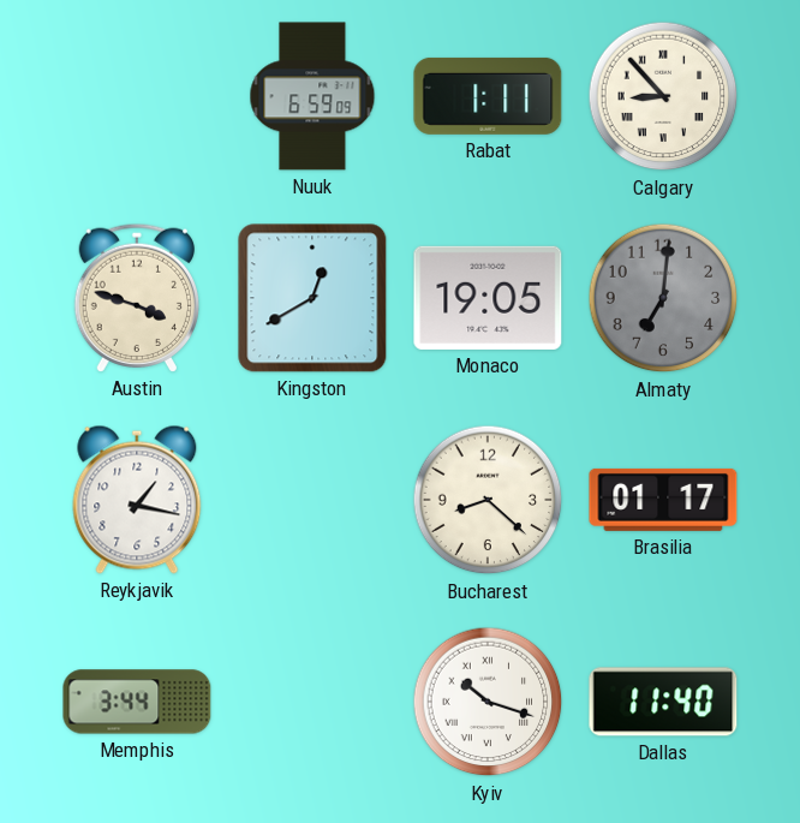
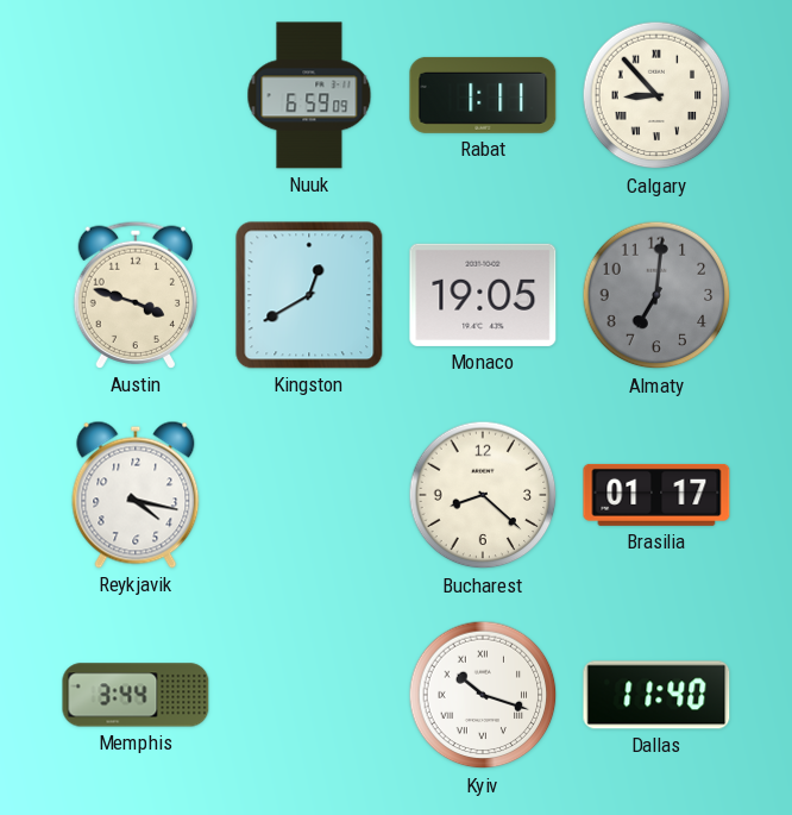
Reykjavik: 1:17 -> 4:17 (136, 495)
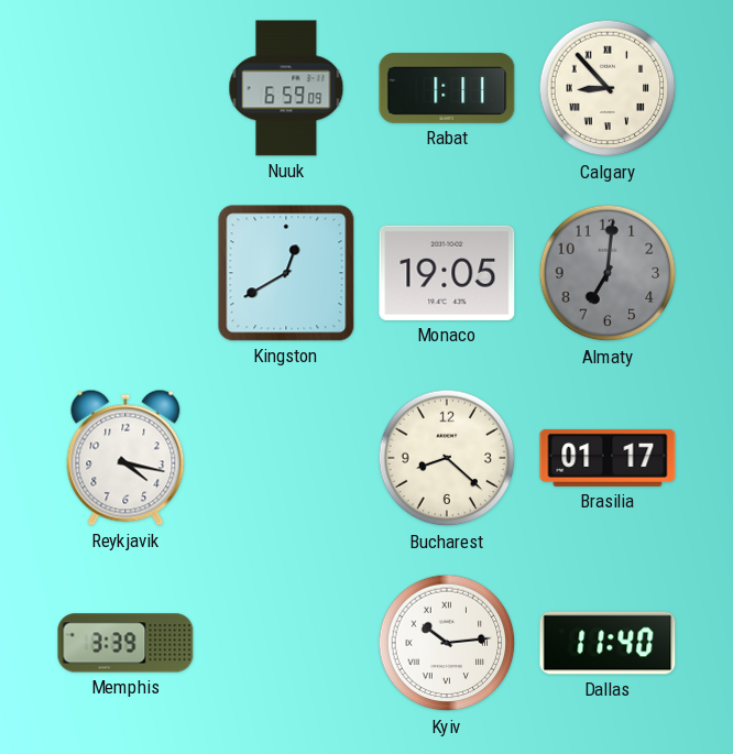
Austin: 3:48 -> none (134, 295)
Memphis: 3:44 -> 3:39 (125, 643)
Kyiv: 10:18 -> 10:14 (447, 643)
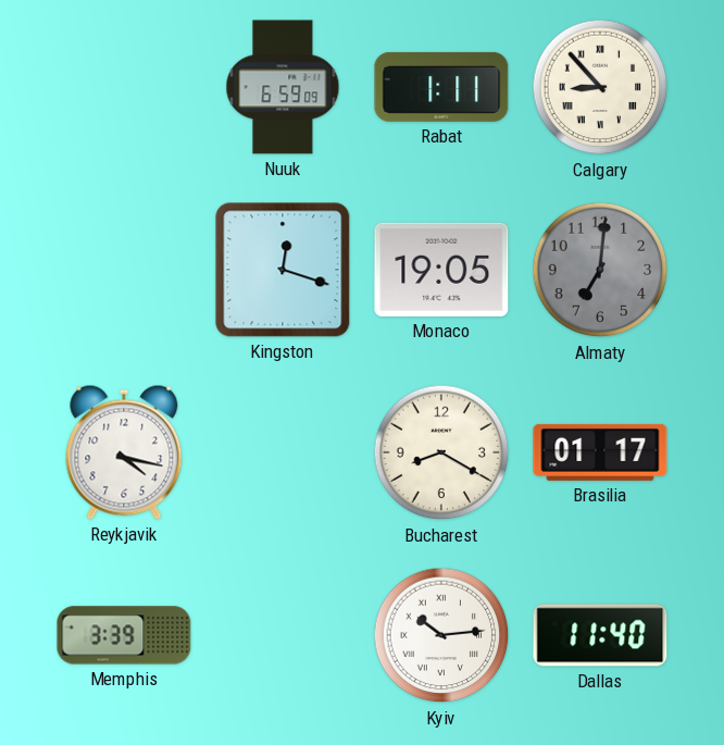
Kingston: 12:40 -> 12:18 (283, 270)
Bucharest: 8:22 -> 8:20 (441, 452)
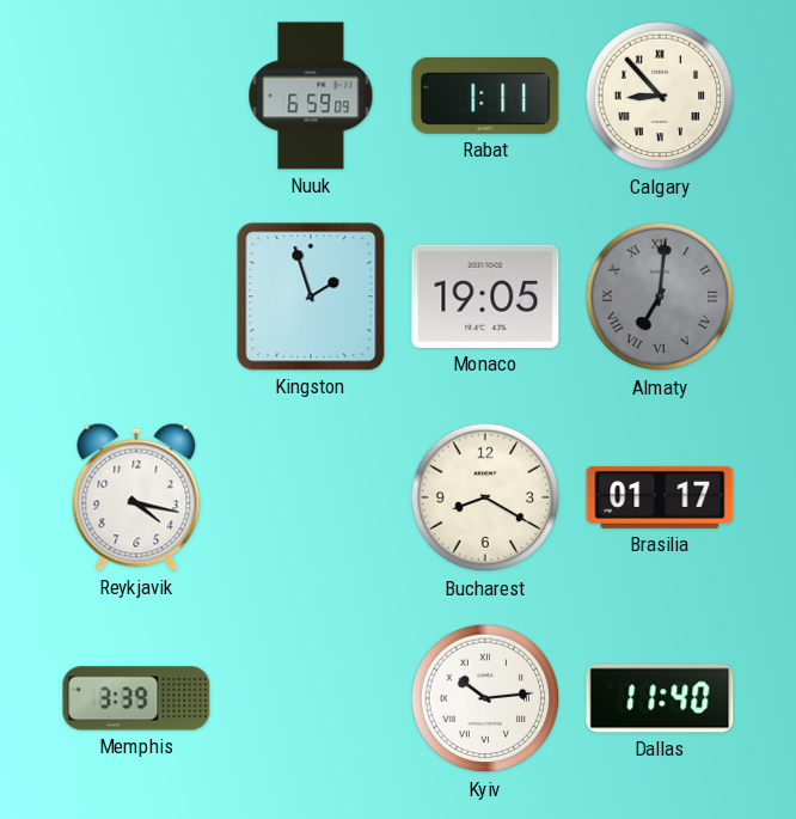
Kingston: 12:18 -> 1:57 (311, 297)
Almaty numerals: Arabic -> Roman (660, 297)
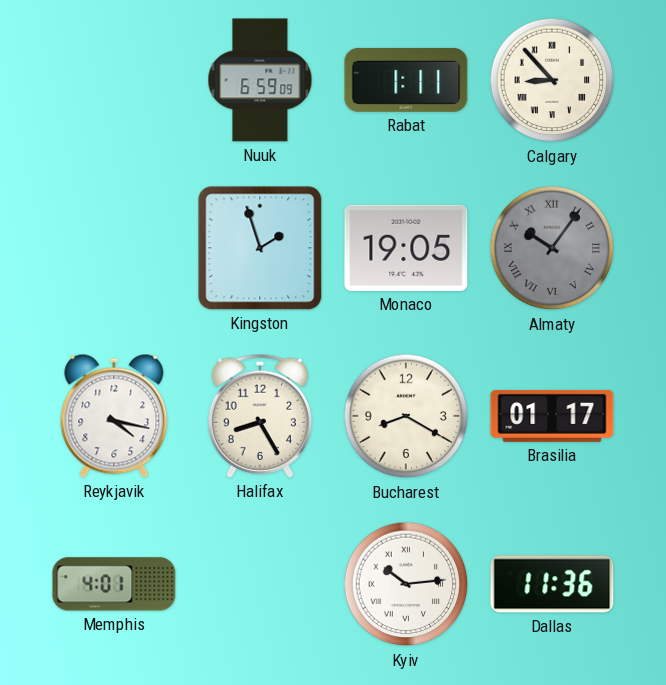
Almaty: 7:01 -> 10:06 (552, 248)
Halifax: none -> 8:25 (259, 416)
Memphis: 3:39 -> 4:01 (114, 584)
Dallas: 11:40 -> 11:36 (552, 584)
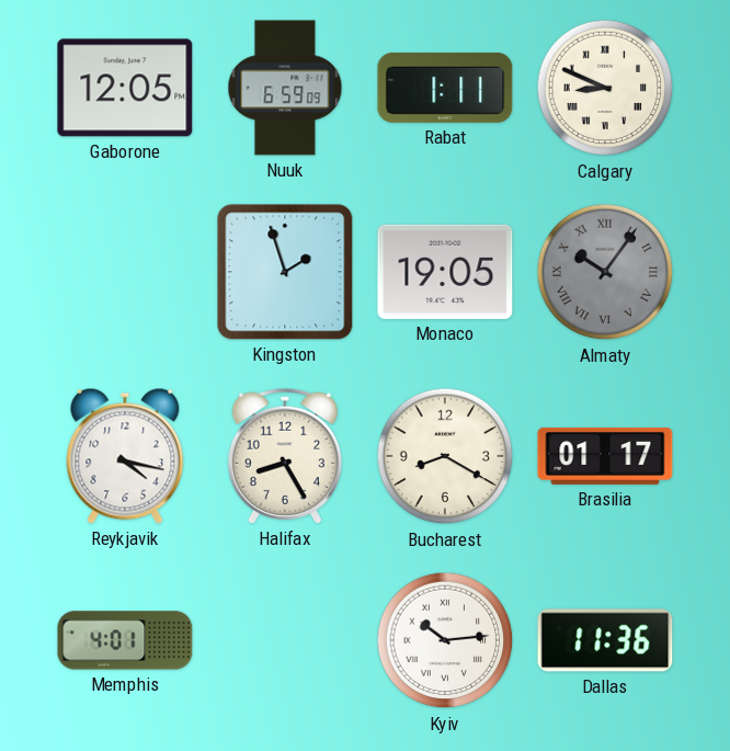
Gaborone: none -> 12:05 (125, 88)
Calgary: 8:53 -> 8:49 (605, 88)
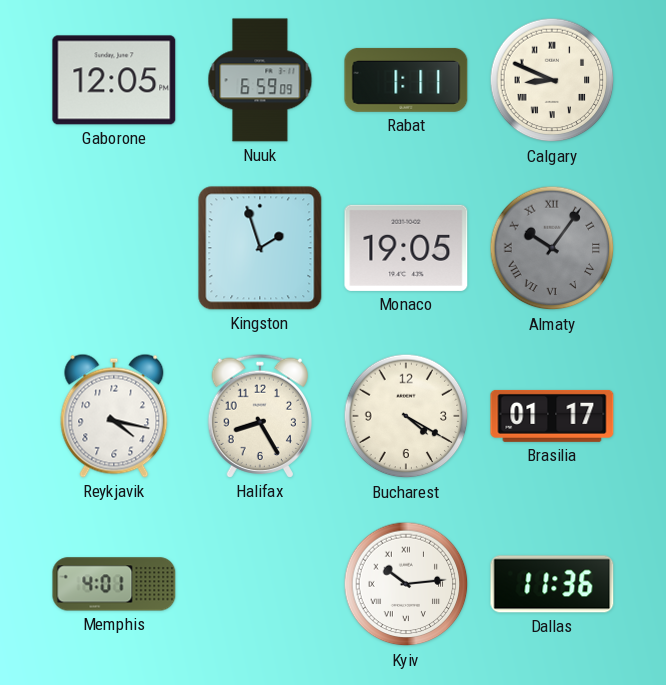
Bucharest: 8:20 -> 4:20 (406, 416)
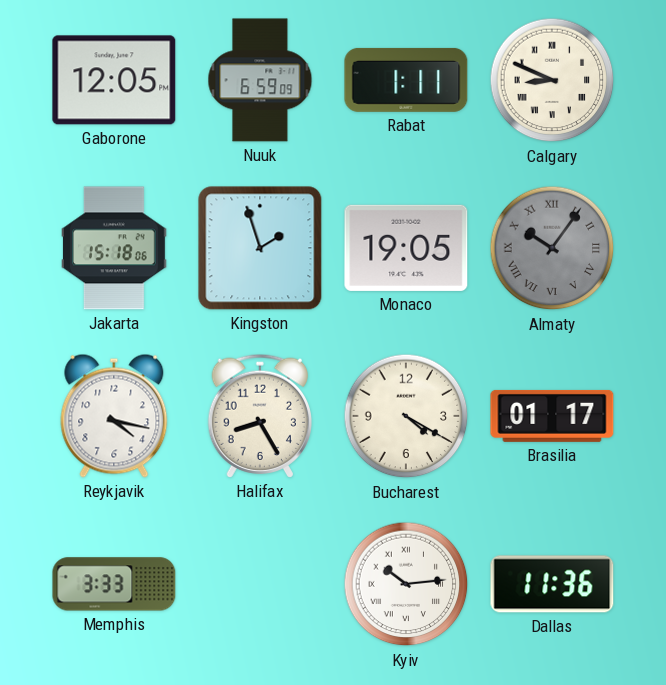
Jakarta: none -> 15:18 (115, 248)
Memphis: 4:01 -> 3:33 (114, 584)
